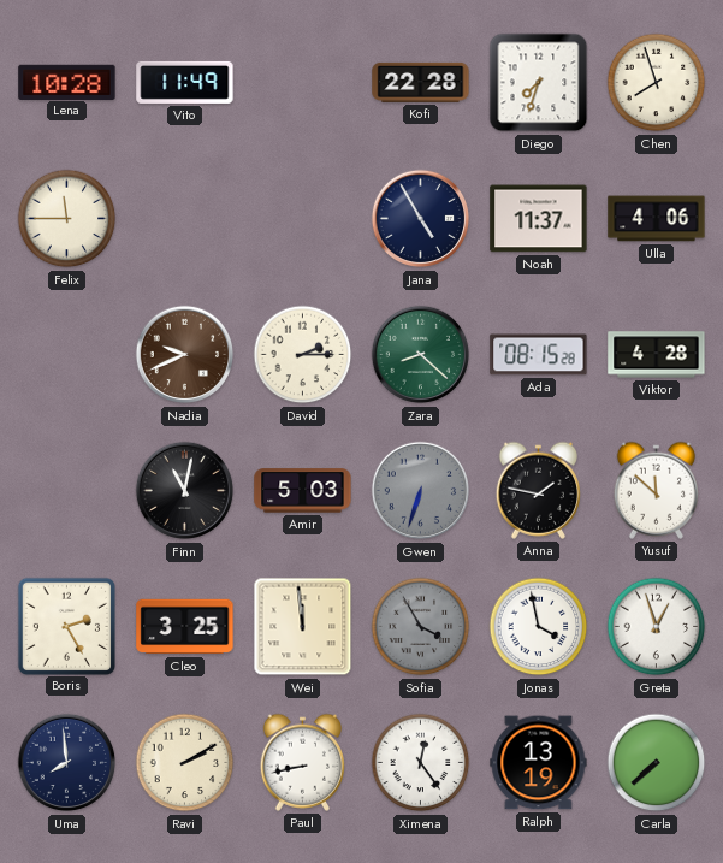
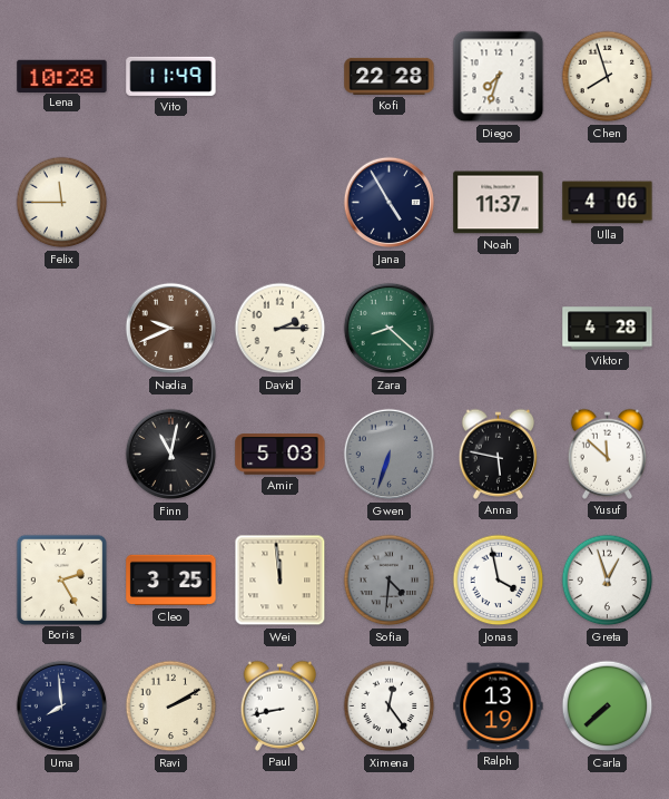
Ada: 08:15 -> none (539, 355)
Anna: 1:47 -> 5:47 (498, 454)
Sofia: 3:55 -> 4:31 (390, 581)
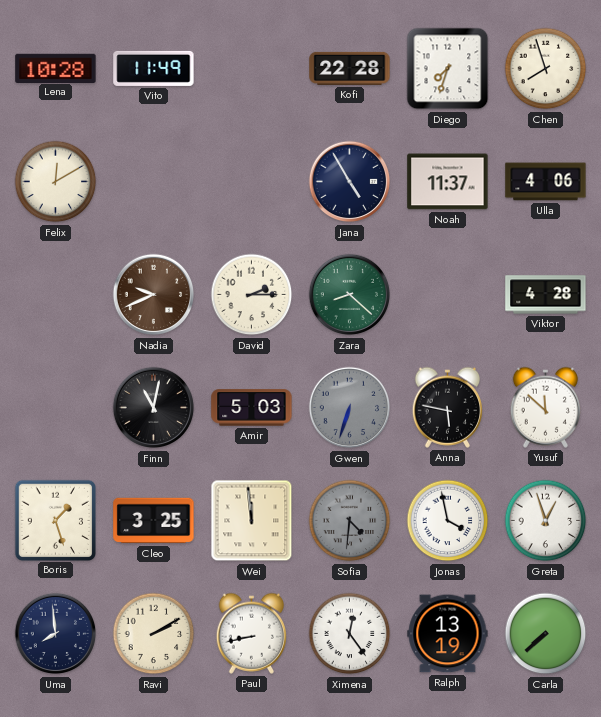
Felix: 11:45 -> 12:10 (56, 182)
Boris: 2:25 -> 1:27 (55, 520)
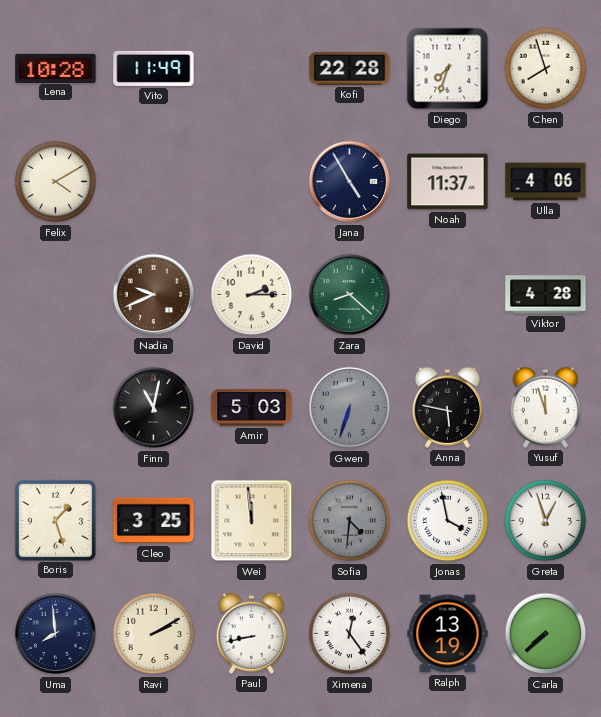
Felix: 12:10 -> 4:10 (56, 182)
Yusuf: 11:52 -> 11:57 (545, 407)
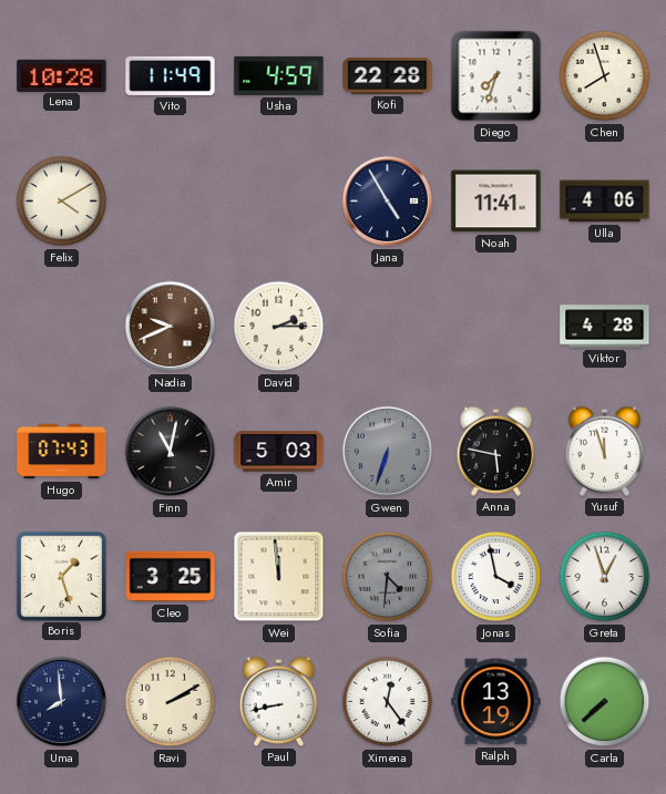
Usha: none -> 4:59 (279, 75)
Noah: 11:37 -> 11:41 (496, 202)
Zara: 8:22 -> none (350, 295)
Hugo: none -> 07:43 (62, 452)
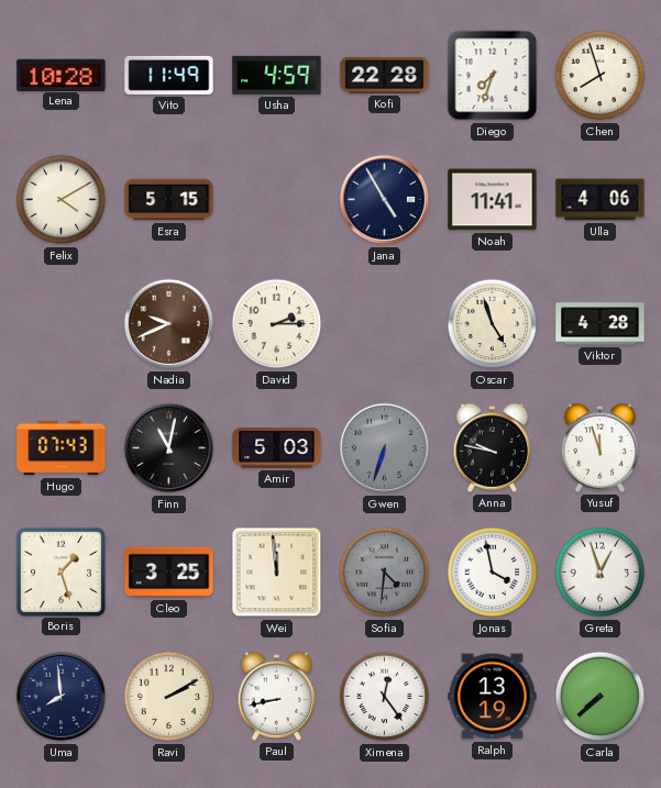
Esra: none -> 5:15 (169, 200)
Oscar: none -> 4:57 (493, 324)
Anna: 5:47 -> 9:47 (492, 447)
